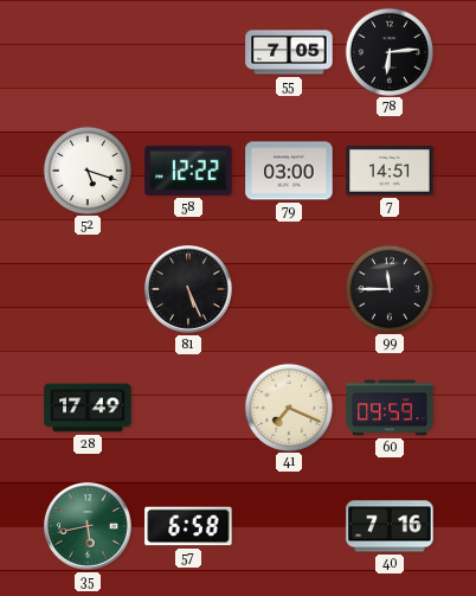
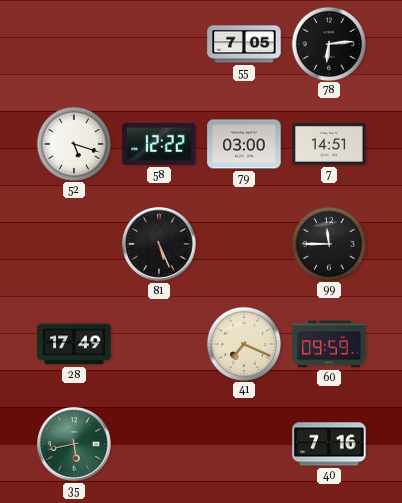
57: 6:58 -> none (188, 526)
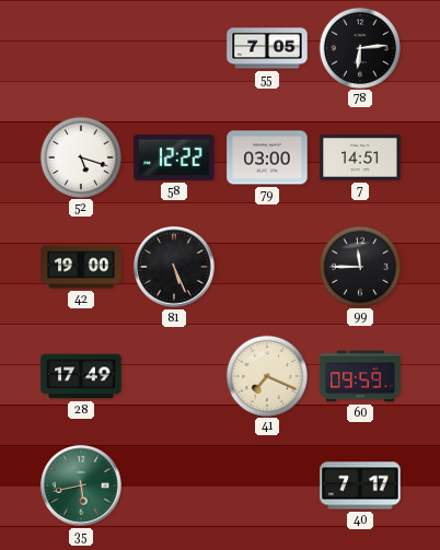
42: none -> 19:00 (81, 267)
40: 7:16 -> 7:17 (360, 485)
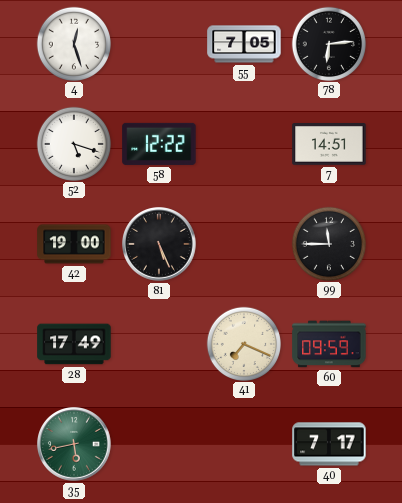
4: none -> 12:27 (73, 43)
79: 03:00 -> none (267, 157)
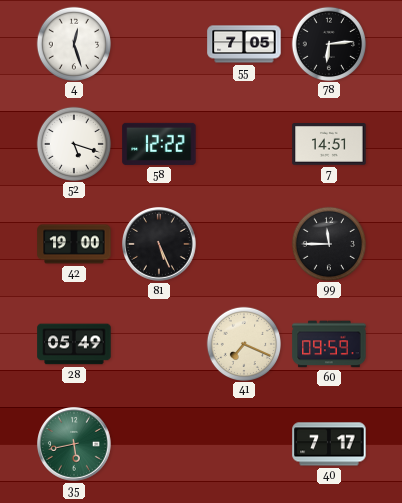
28: 17:49 -> 05:49 (74, 344)
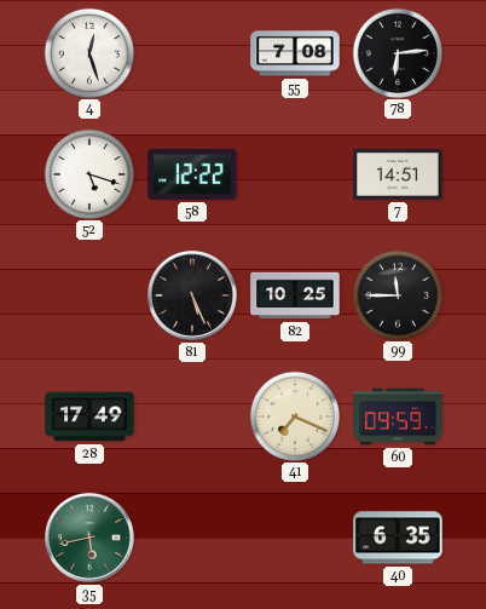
55: 7:05 -> 7:08 (295, 53)
42: 19:00 -> none (74, 244)
82: none -> 10:25 (295, 295)
28: 05:49 -> 17:49 (89, 416)
40: 7:17 -> 6:35 (398, 538)
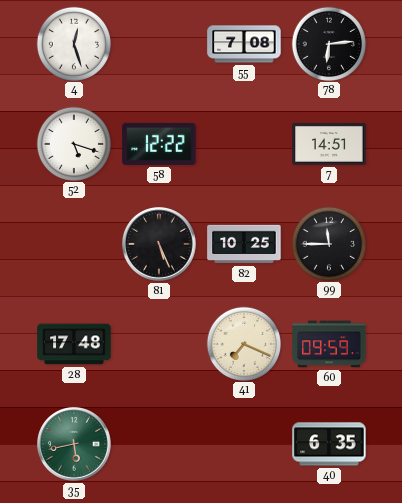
28: 17:49 -> 17:48 (74, 344)
